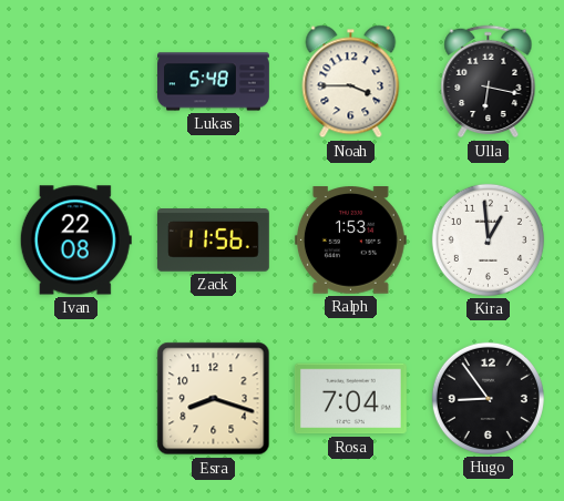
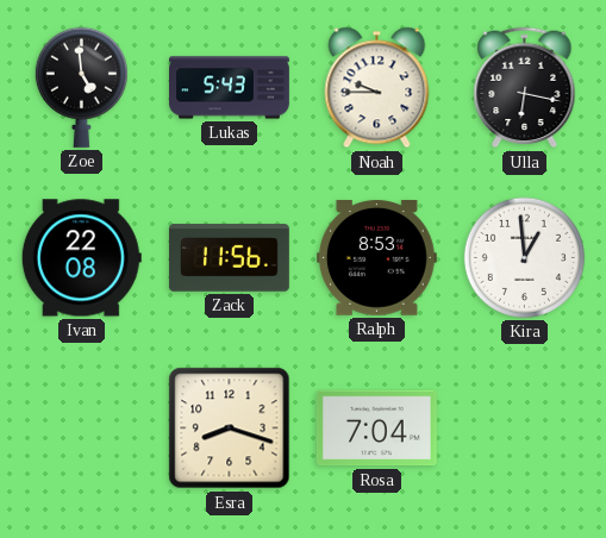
Zoe: none -> 4:59 (81, 87)
Lukas: 5:48 -> 5:43 (230, 88)
Noah: 3:45 -> 9:45 (377, 88)
Ralph: 1:53 -> 8:53 (376, 258)
Hugo: 8:54 -> none (488, 398)
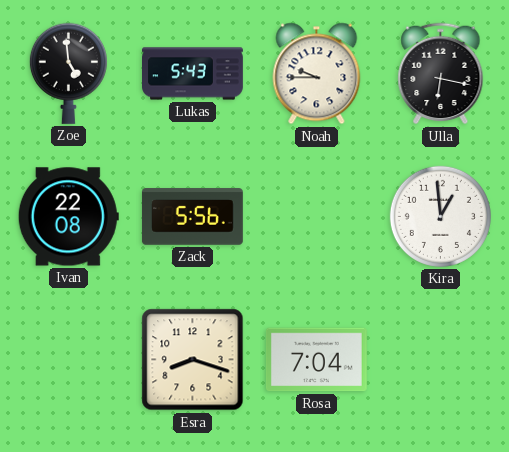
Zack: 11:56 -> 5:56 (192, 217)
Ralph: 8:53 -> none (376, 258)
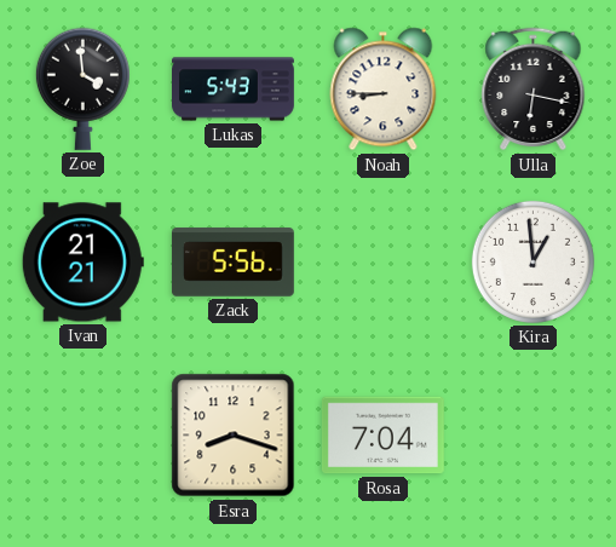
Zoe: 4:59 -> 3:59 (82, 88)
Noah: 9:45 -> 8:45 (384, 90)
Ivan: 22:08 -> 21:21 (82, 263)
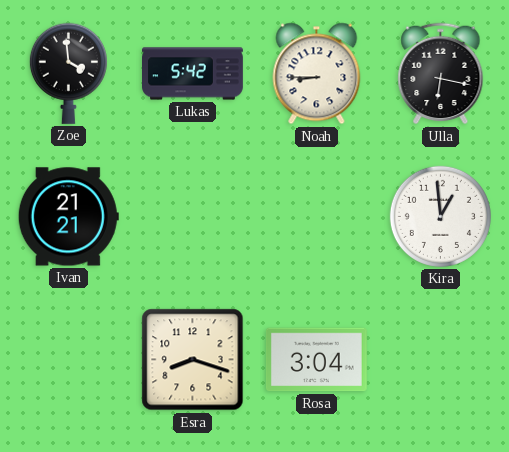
Lukas: 5:43 -> 5:42 (193, 74)
Zack: 5:56 -> none (232, 263)
Rosa: 7:04 -> 3:04 (316, 360)
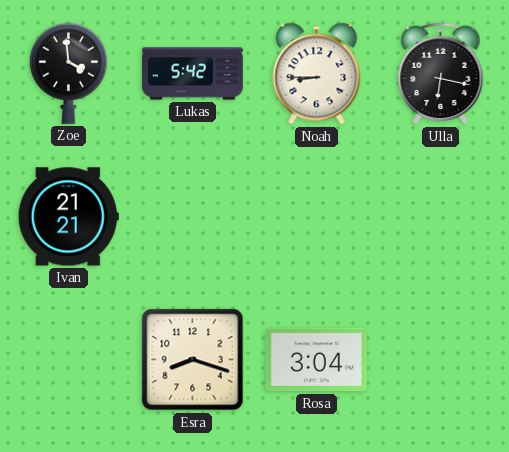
Kira: 12:59 -> none (440, 216)
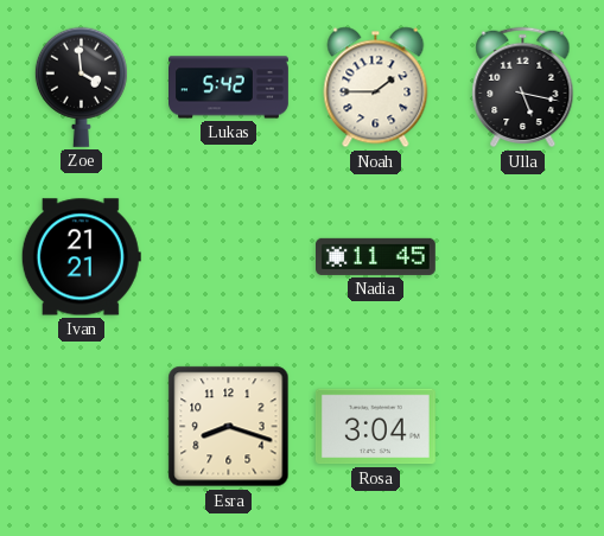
Noah: 8:45 -> 1:45 (376, 88)
Ulla: 6:17 -> 5:17 (523, 88)
Nadia: none -> 11:45 (376, 256)
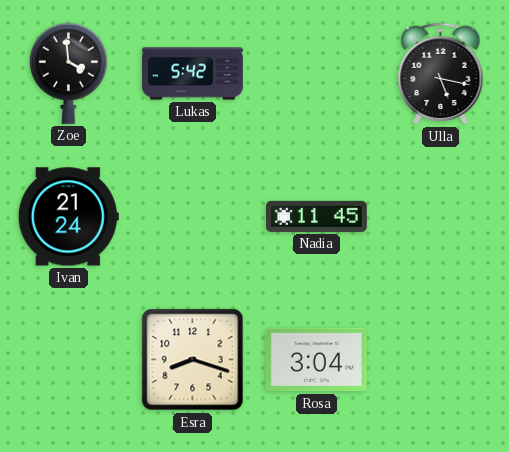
Noah: 1:45 -> none (376, 88)
Ivan: 21:21 -> 21:24 (68, 217)
